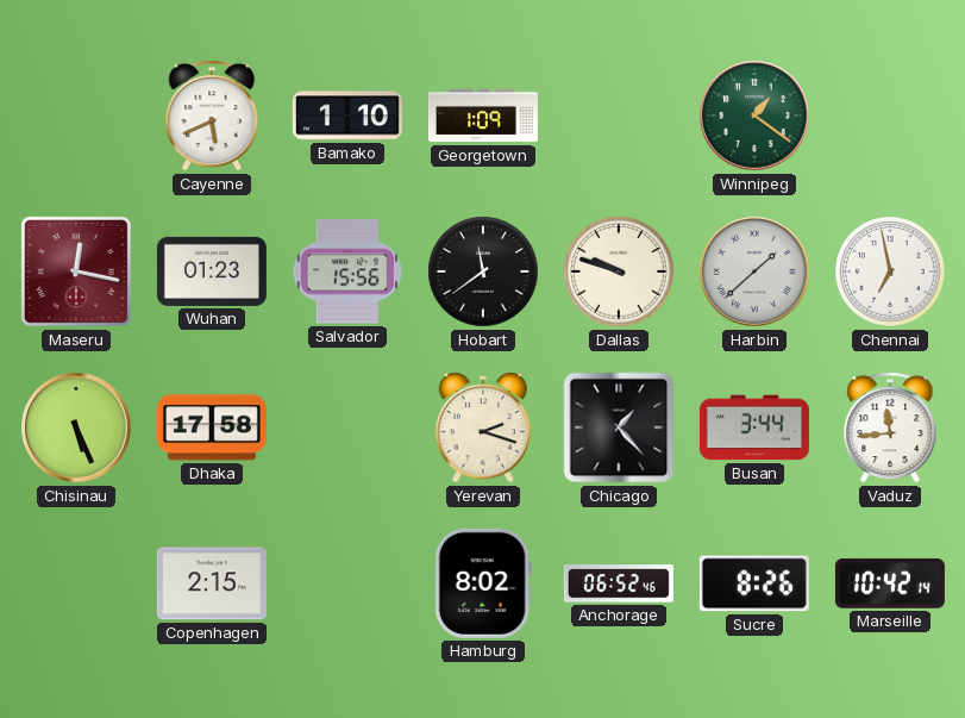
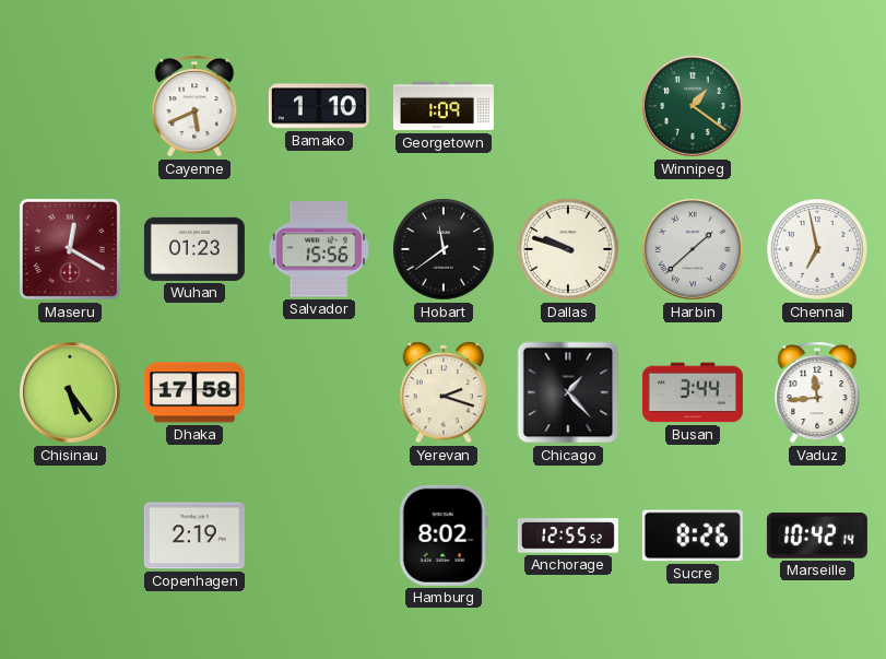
Maseru: 12:17 -> 12:20 (70, 249)
Chisinau: 5:26 -> 5:24 (70, 392)
Copenhagen: 2:15 -> 2:19 (194, 536)
Anchorage: 06:52 -> 12:55 (568, 536)
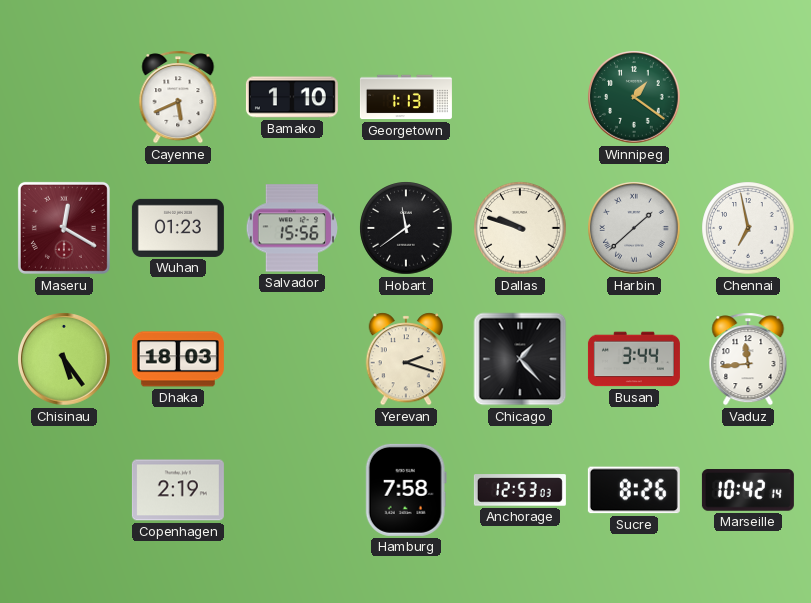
Georgetown: 1:09 -> 1:13 (406, 97)
Dhaka: 17:58 -> 18:03 (178, 359)
Hamburg: 8:02 -> 7:58 (406, 490)
Anchorage: 12:55 -> 12:53 (520, 490)
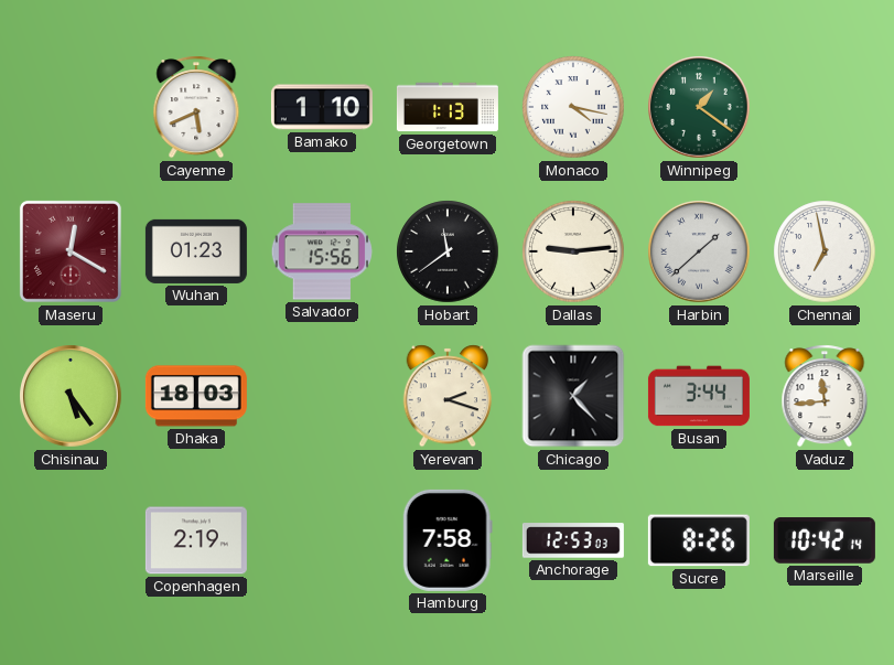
Monaco: none -> 4:17 (573, 107)
Dallas: 9:48 -> 9:14 (573, 251)
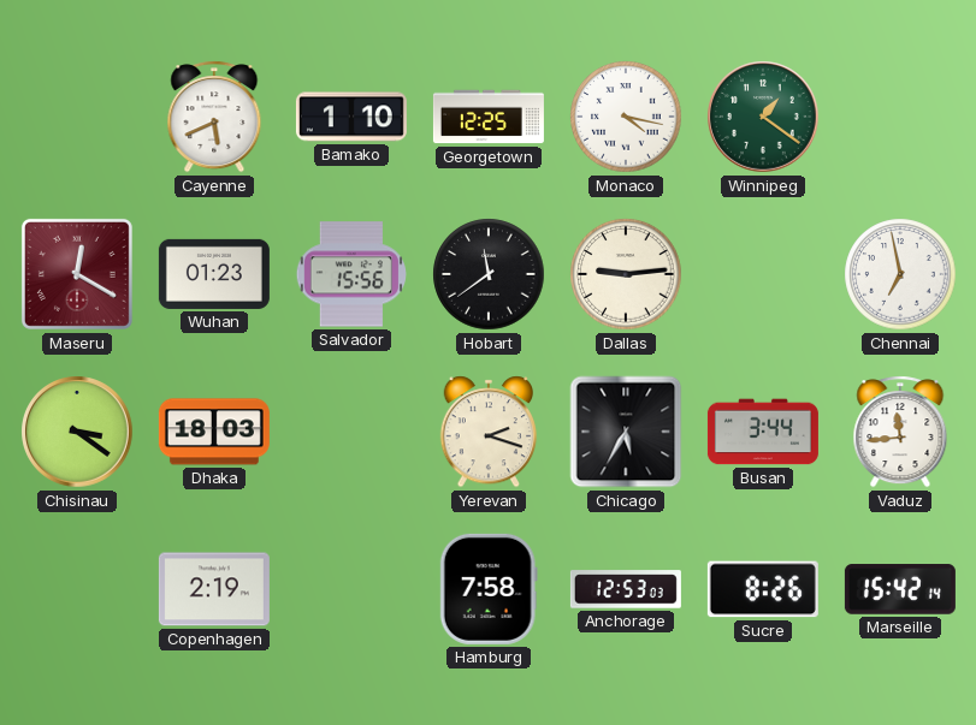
Georgetown: 1:13 -> 12:25 (489, 117)
Harbin: 1:38 -> none (699, 251)
Chisinau: 5:24 -> 3:21 (77, 432)
Chicago: 1:23 -> 5:35 (626, 432)
Marseille: 10:42 -> 15:42 (900, 589)
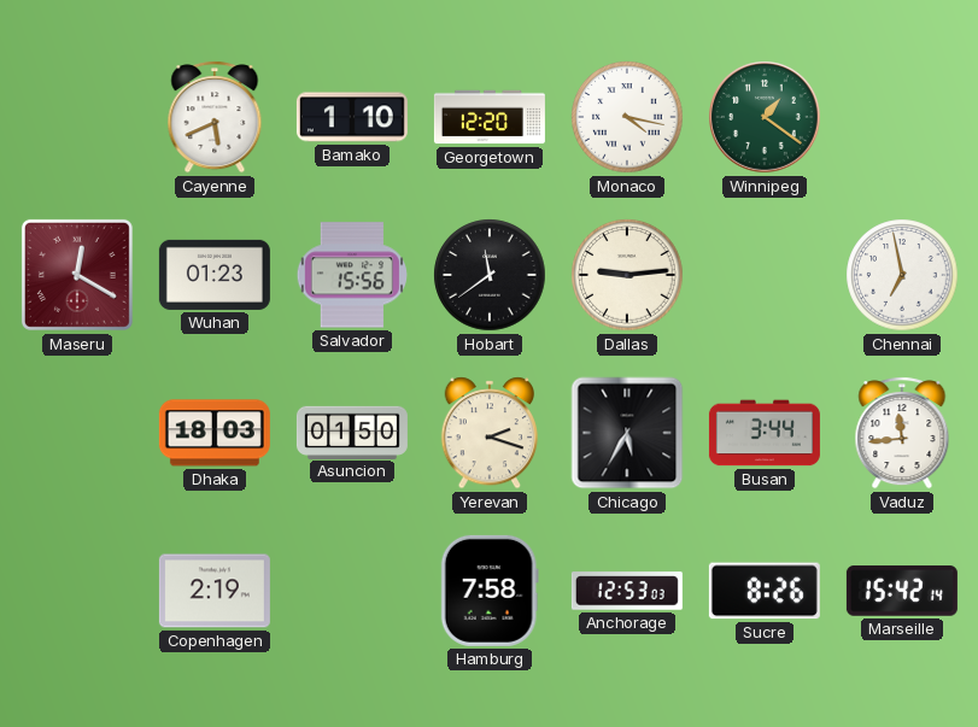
Georgetown: 12:25 -> 12:20 (490, 117)
Chisinau: 3:21 -> none (77, 432)
Asuncion: none -> 01:50 (352, 432)
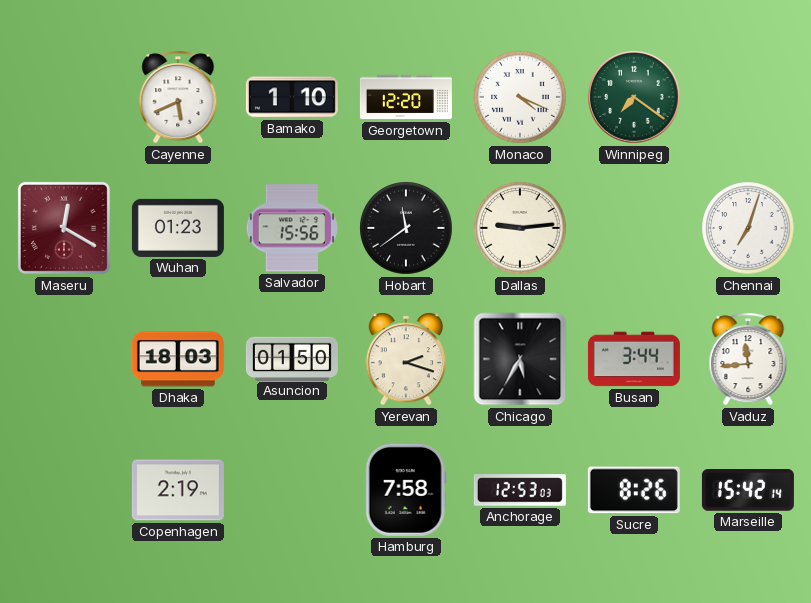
Monaco: 4:17 -> 4:19 (520, 97)
Winnipeg: 1:21 -> 7:21 (634, 97)
Chennai: 6:58 -> 7:03 (748, 228)
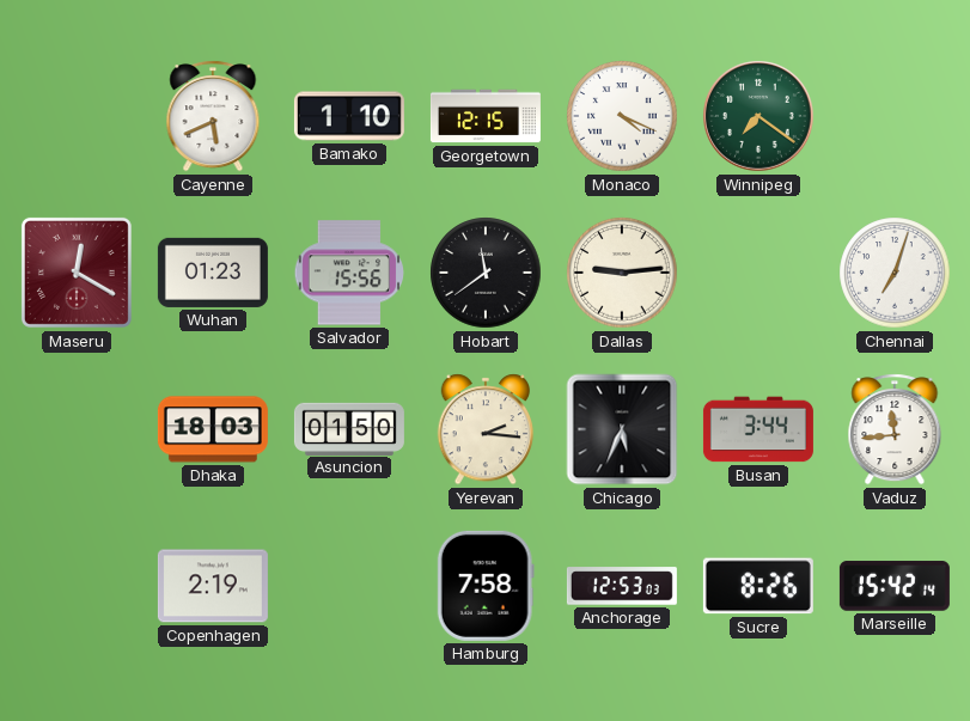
Georgetown: 12:20 -> 12:15 (486, 116)
Yerevan: 2:18 -> 2:16 (486, 429)
Chicago: 5:35 -> 5:34 (622, 429)
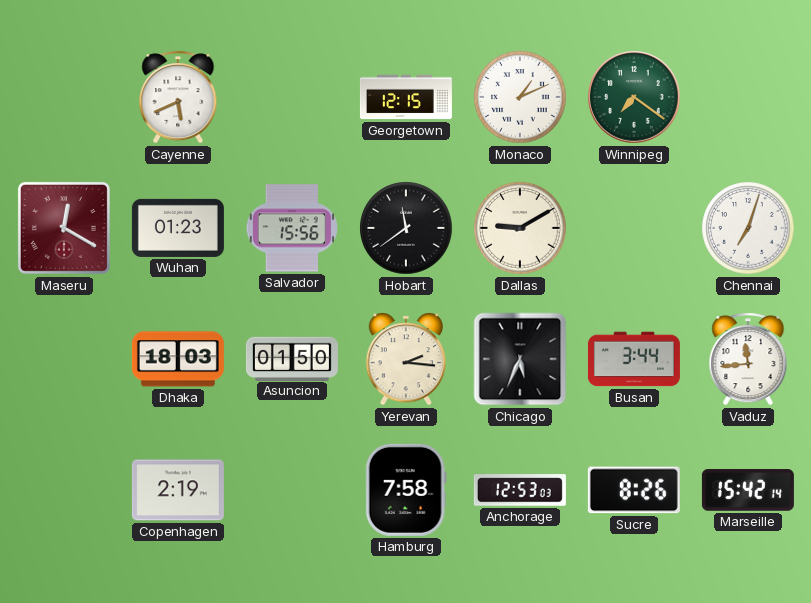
Bamako: 1:10 -> none (349, 116)
Monaco: 4:19 -> 1:11 (520, 97)
Dallas: 9:14 -> 9:10 (520, 228)
